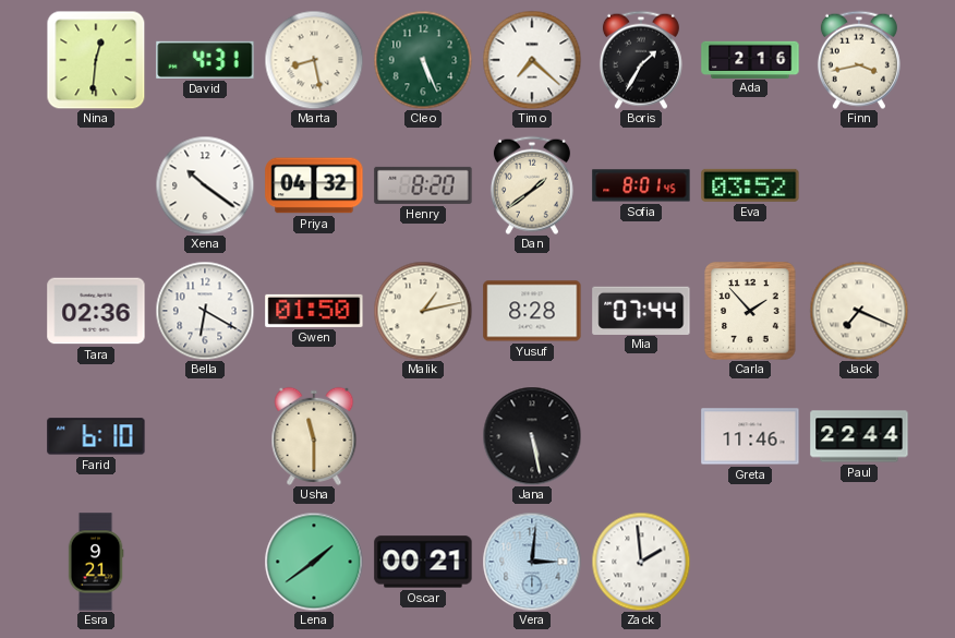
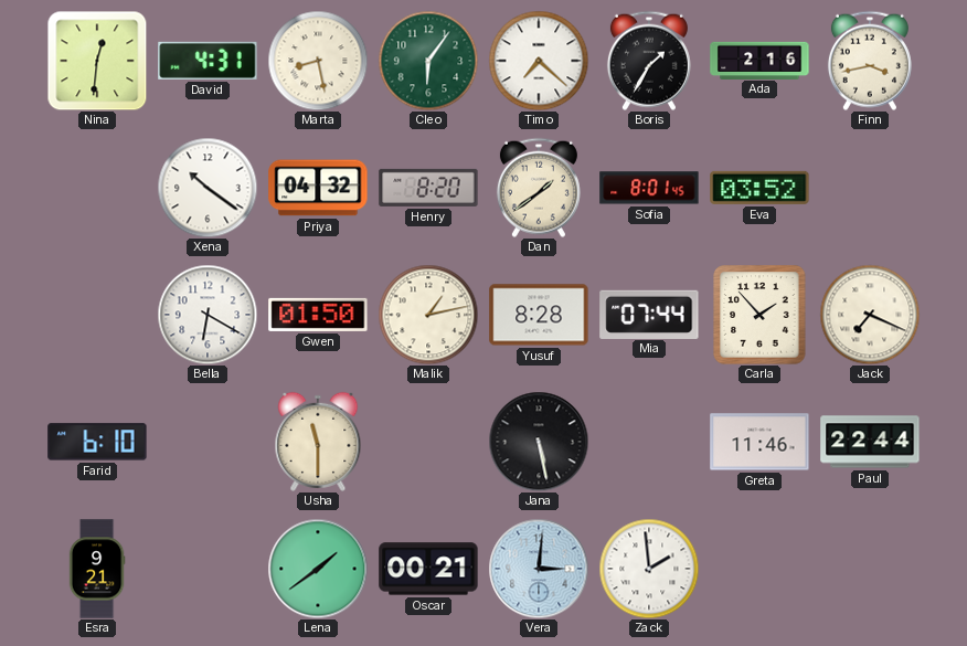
Cleo: 5:26 -> 6:06 (428, 61)
Tara: 02:36 -> none (96, 311)
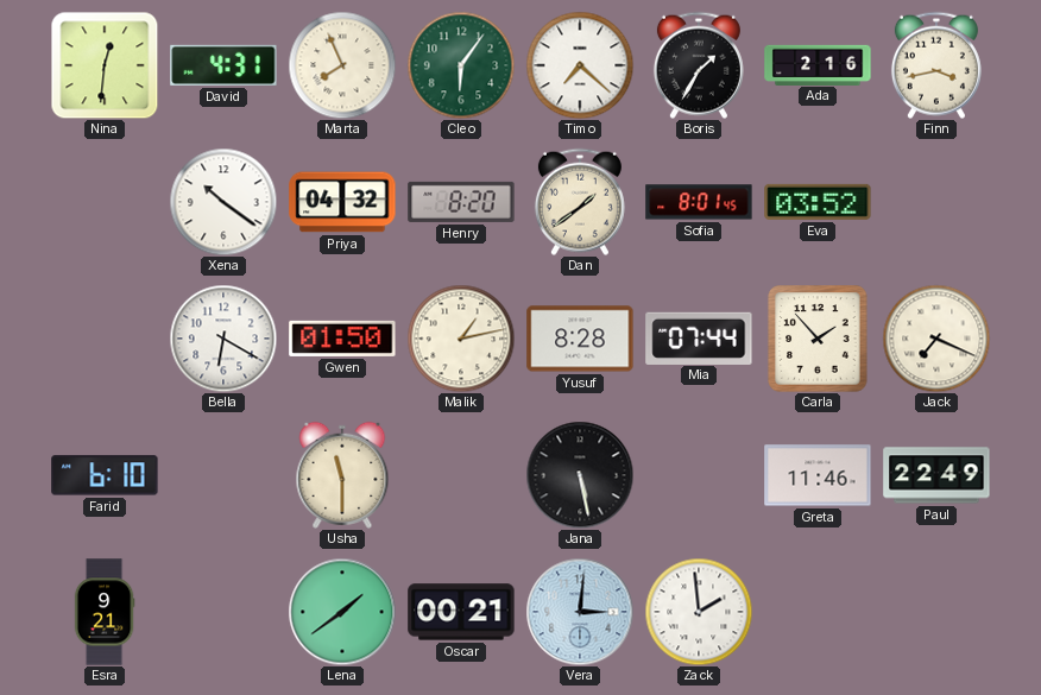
Marta: 8:28 -> 7:56 (342, 65)
Paul: 22:44 -> 22:49 (936, 475)
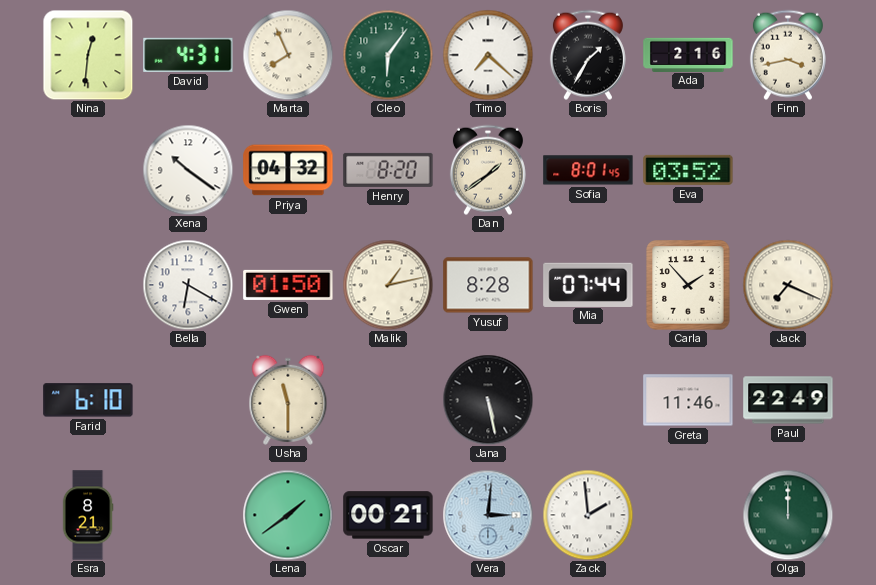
Esra: 9:21 -> 8:21 (88, 515)
Olga: none -> 12:00 (788, 515)
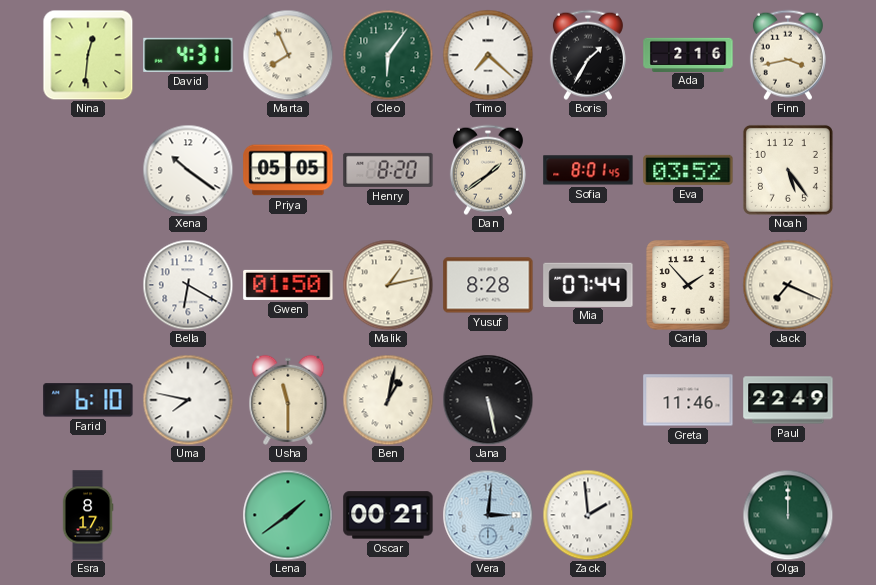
Priya: 04:32 -> 05:05 (288, 170)
Noah: none -> 5:24 (788, 170)
Uma: none -> 7:47 (188, 400)
Ben: none -> 1:02 (388, 400)
Esra: 8:21 -> 8:17 (88, 515)
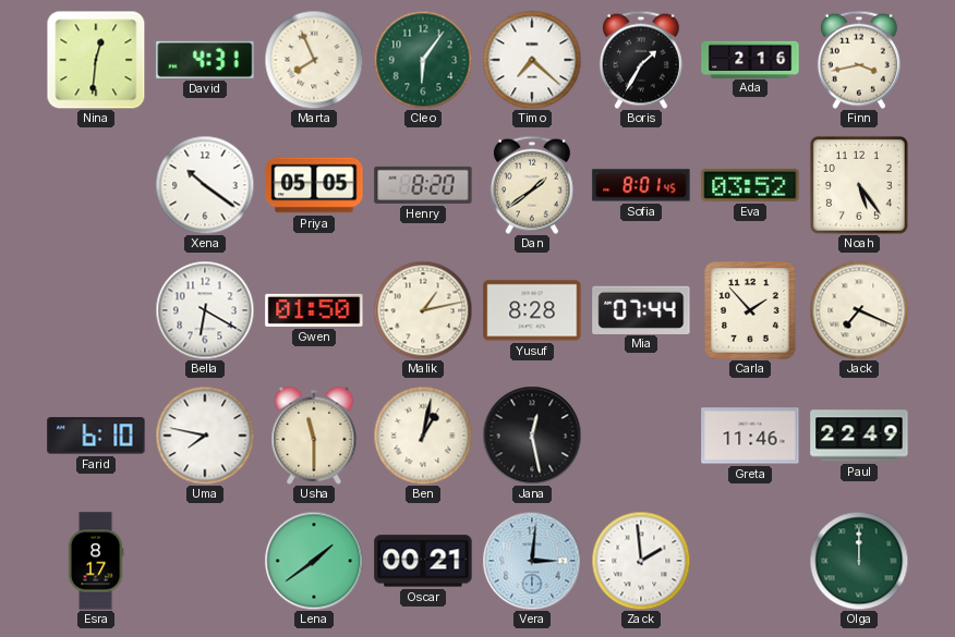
Jana: 5:28 -> 12:28 (532, 436)
